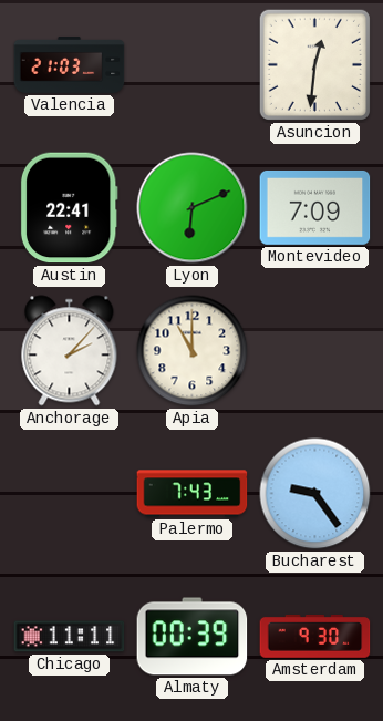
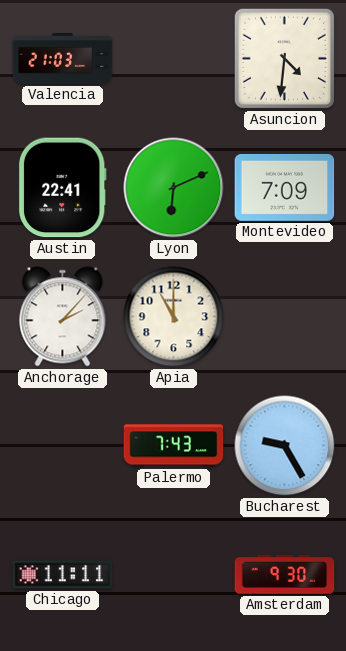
Asuncion: 12:31 -> 4:31 (284, 58)
Bucharest: 9:24 -> 9:25 (285, 446)
Almaty: 00:39 -> none (193, 637)
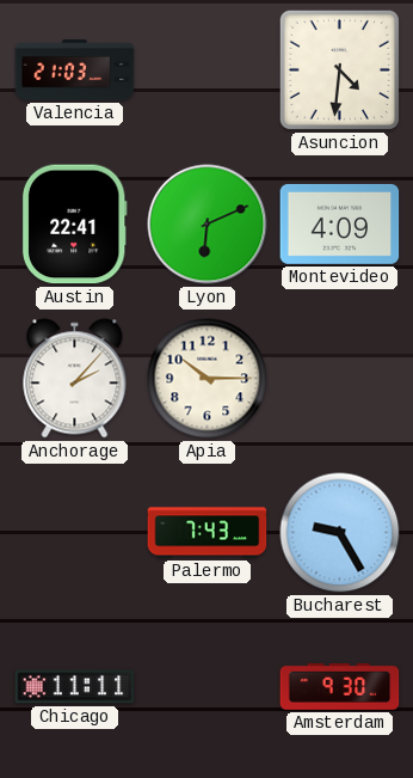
Montevideo: 7:09 -> 4:09 (340, 223)
Apia: 11:00 -> 10:15 (208, 379)
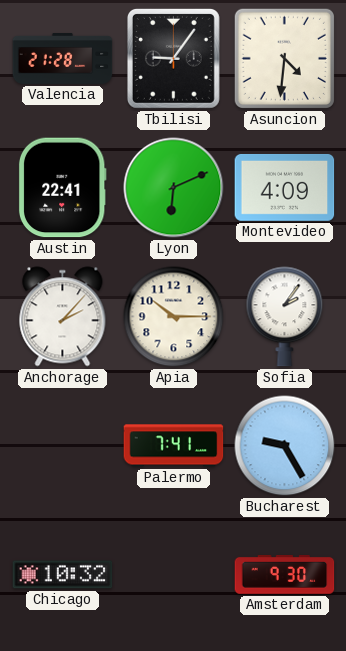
Valencia: 21:03 -> 21:28 (63, 59)
Tbilisi: none -> 9:06 (173, 58)
Sofia: none -> 2:06 (285, 317)
Palermo: 7:43 -> 7:41 (174, 446)
Chicago: 11:11 -> 10:32 (63, 575)
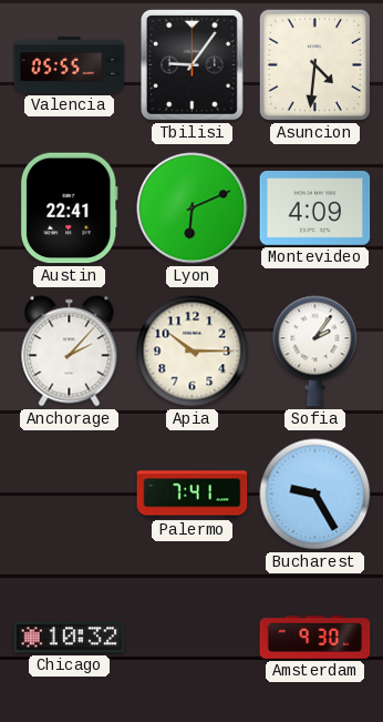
Valencia: 21:28 -> 05:55 (70, 65)
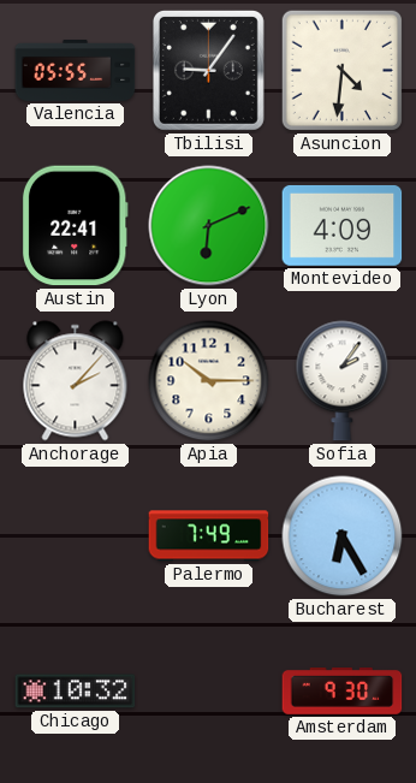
Palermo: 7:41 -> 7:49 (209, 536)
Bucharest: 9:25 -> 6:25 (343, 536)
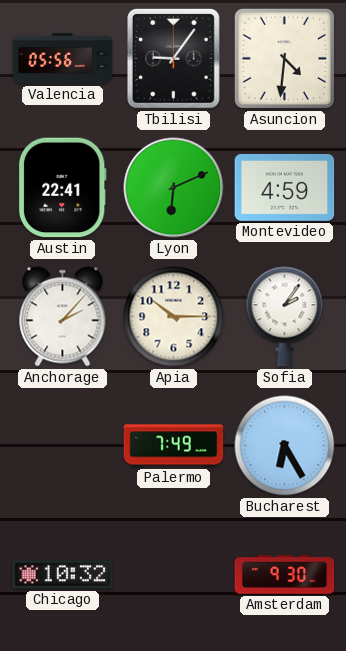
Valencia: 05:55 -> 05:56 (63, 59)
Montevideo: 4:09 -> 4:59 (285, 187)
